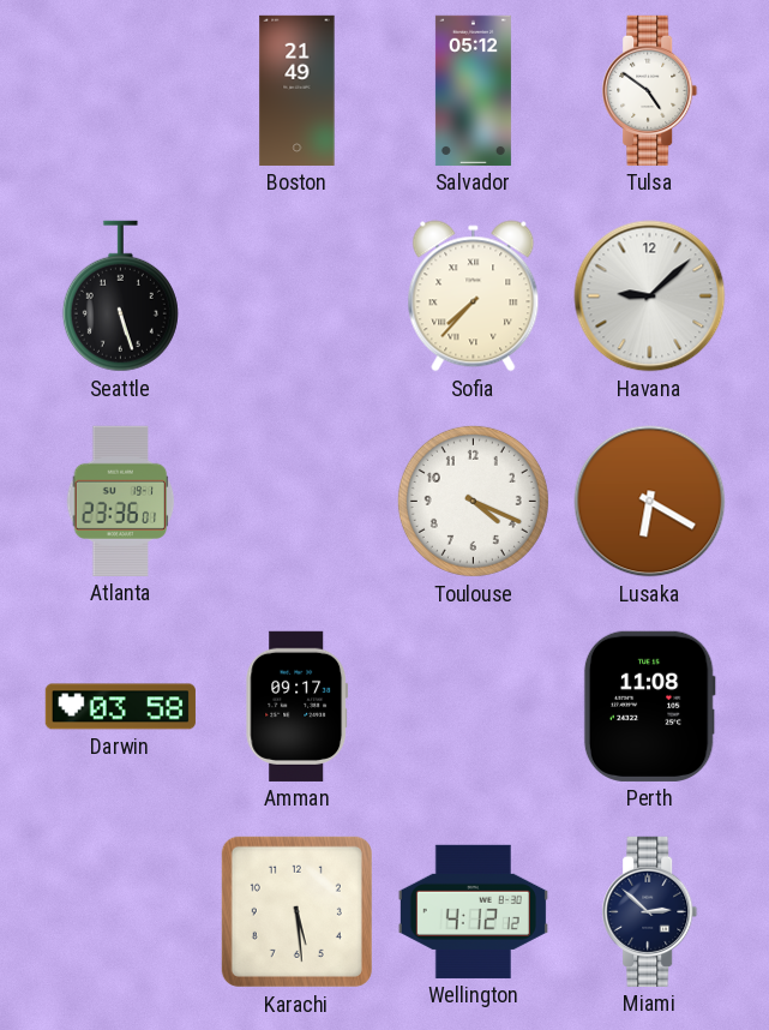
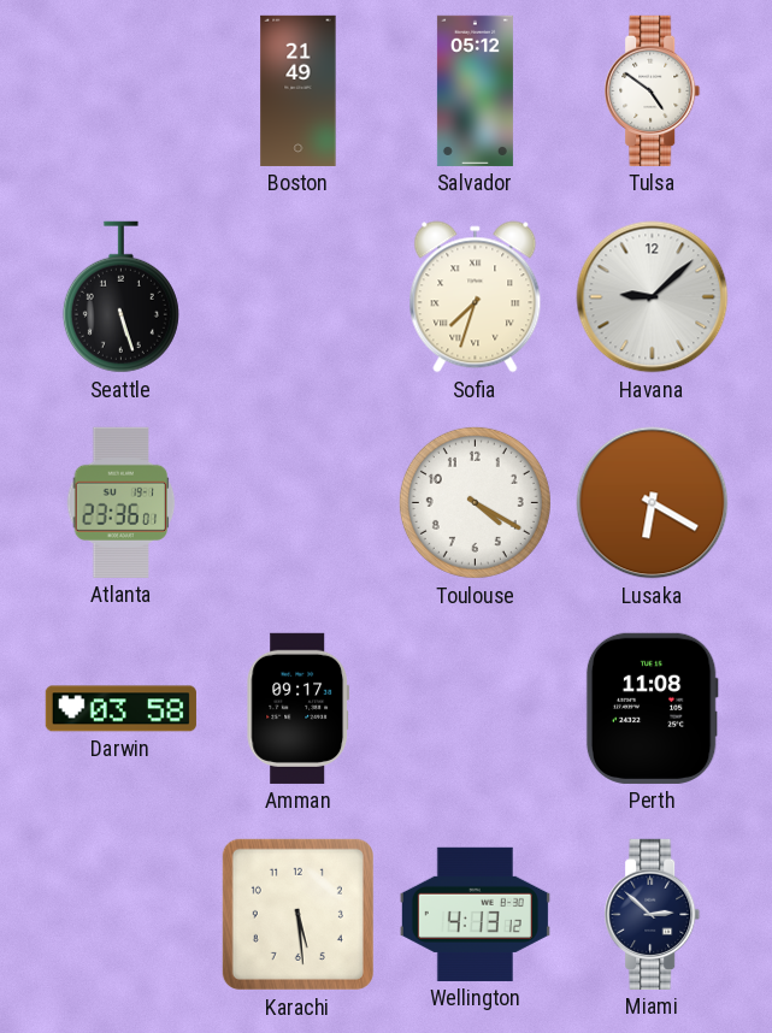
Sofia: 7:37 -> 7:33 (476, 297)
Toulouse: 4:19 -> 4:20 (475, 502)
Wellington: 4:12 -> 4:13 (475, 914)
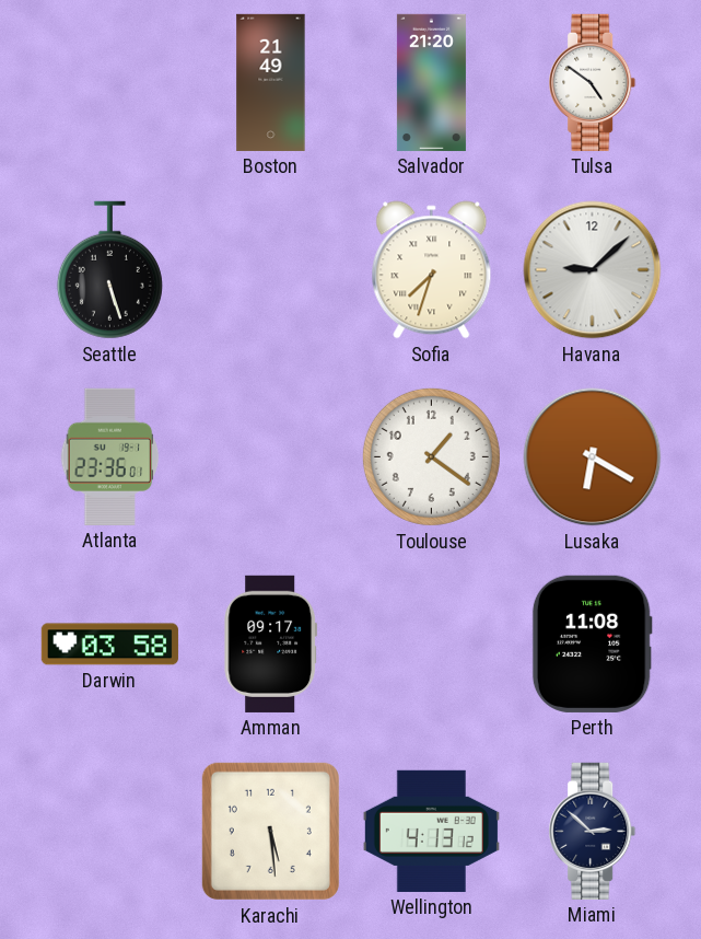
Salvador: 05:12 -> 21:20 (431, 82)
Toulouse: 4:20 -> 1:21 (431, 456)
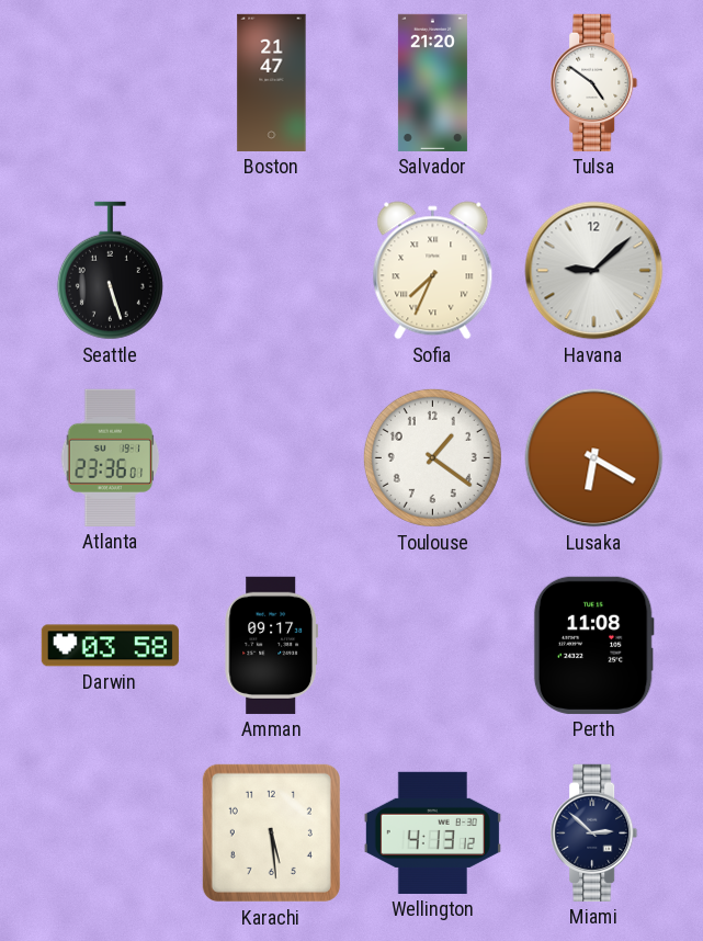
Boston: 21:49 -> 21:47 (272, 82)
Sofia: 7:33 -> 7:34 (433, 271)
